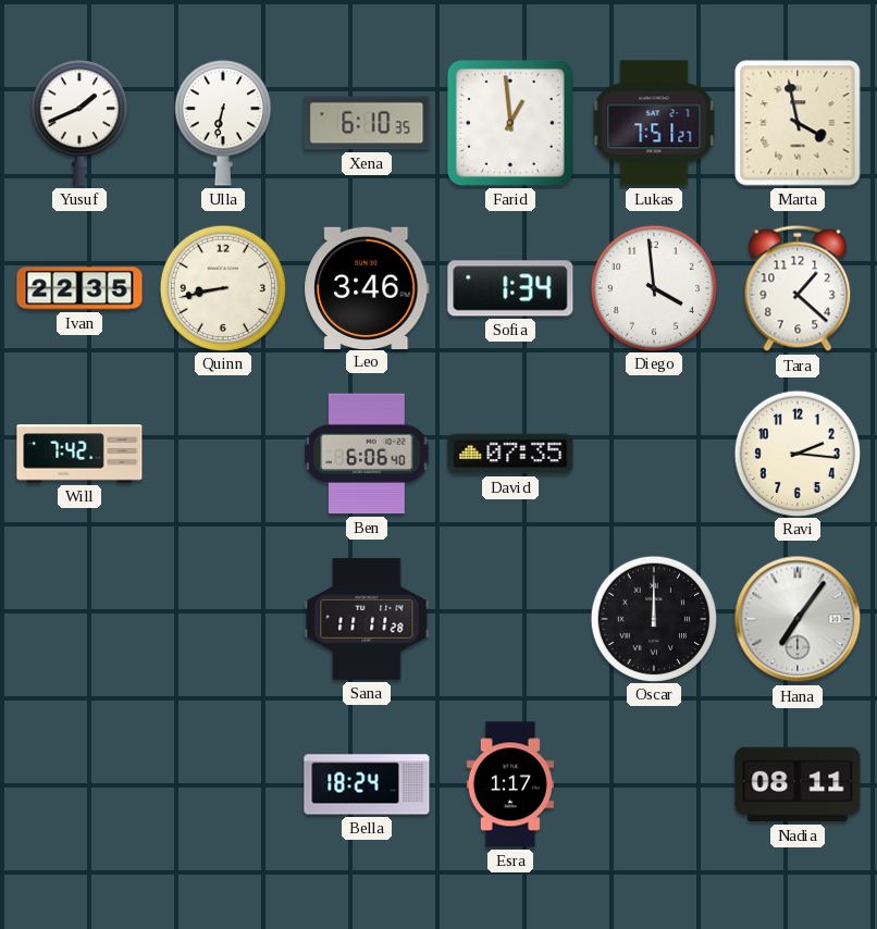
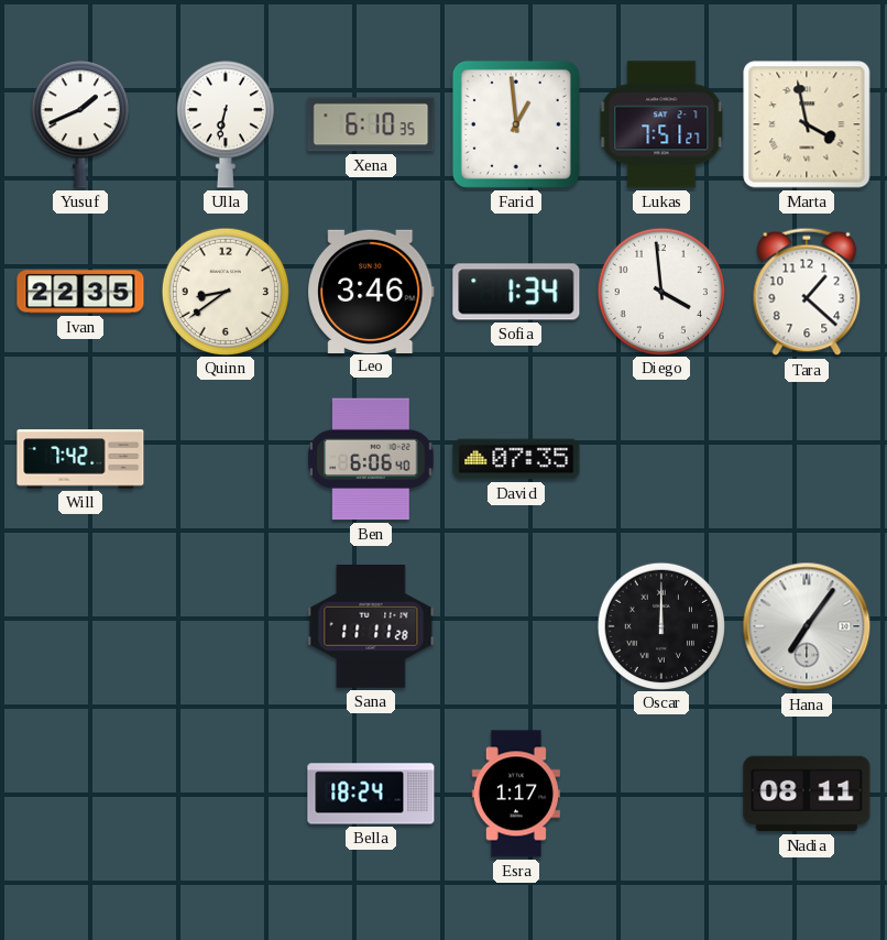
Quinn: 8:43 -> 8:39 (225, 291)
Ravi: 2:16 -> none (796, 453)
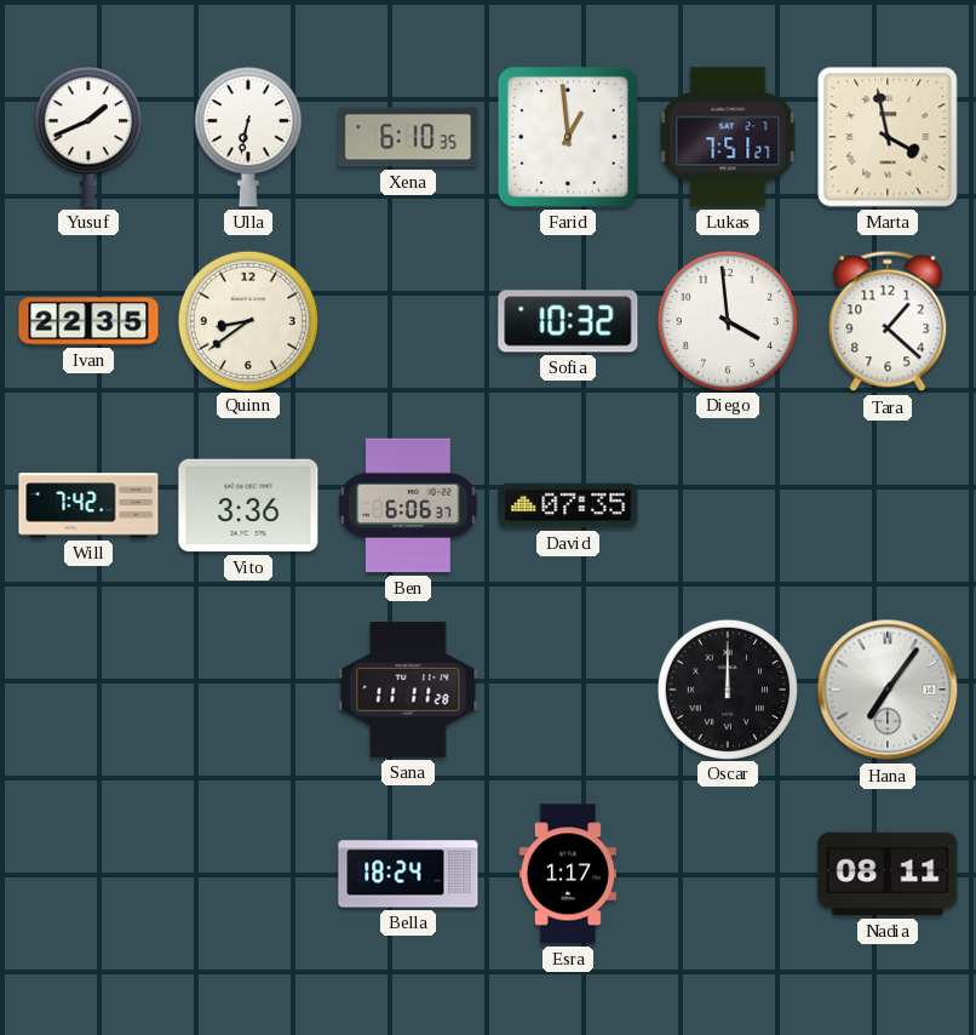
Leo: 3:46 -> none (371, 291)
Sofia: 1:34 -> 10:32 (568, 321)
Vito: none -> 3:36 (248, 505)
Ben: 6:06:40 -> 6:06:37 (408, 505)
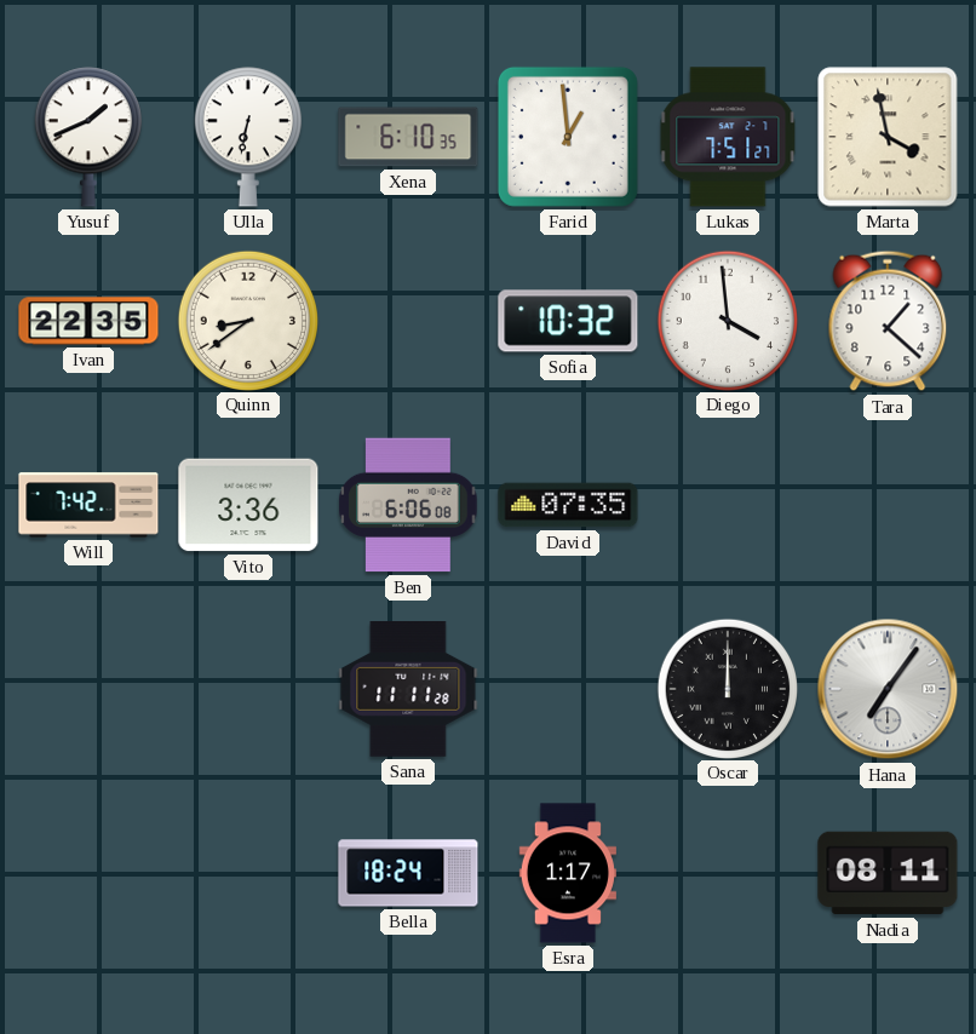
Ben: 6:06:37 -> 6:06:08 (408, 505)
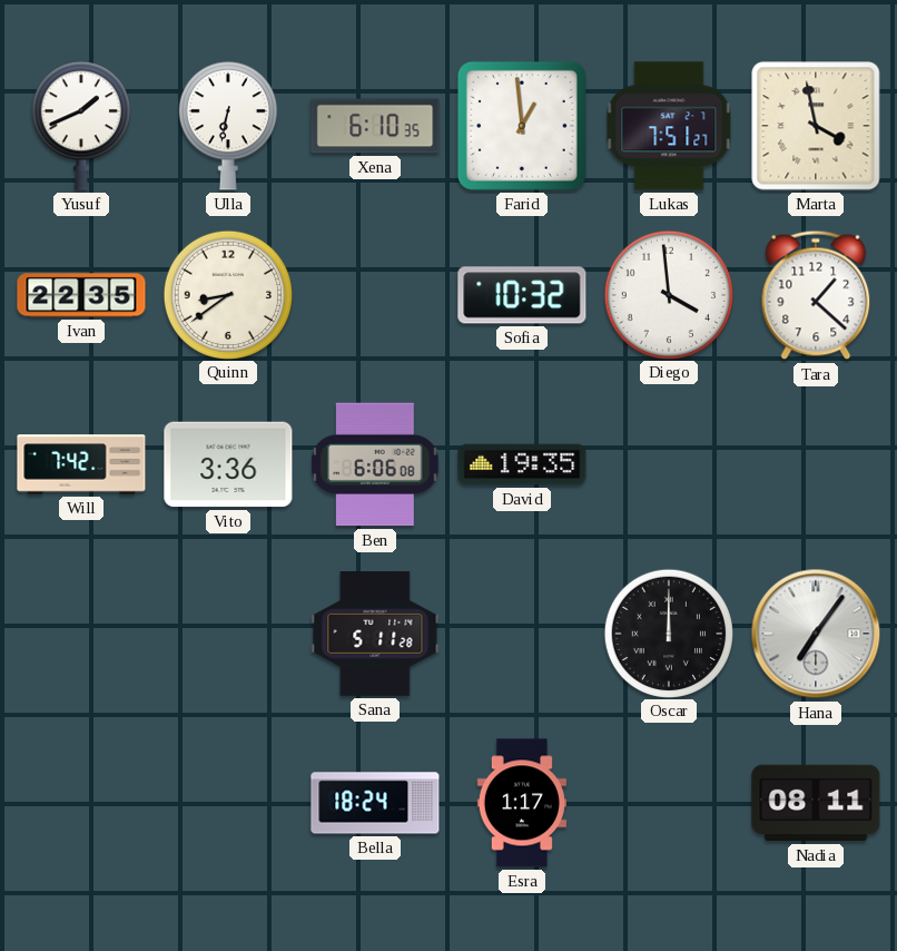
David: 07:35 -> 19:35 (522, 464)
Sana: 11:11 -> 5:11 (375, 635)
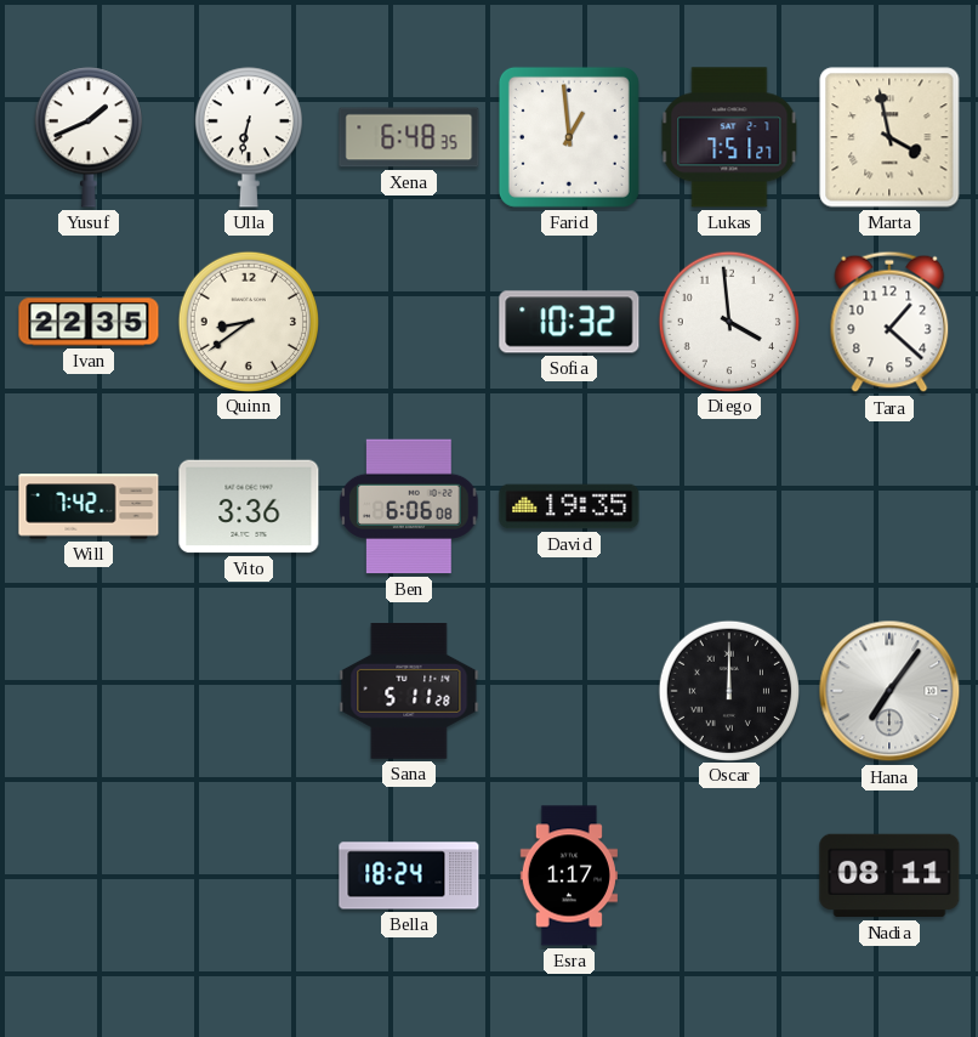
Xena: 6:10 -> 6:48 (409, 137)
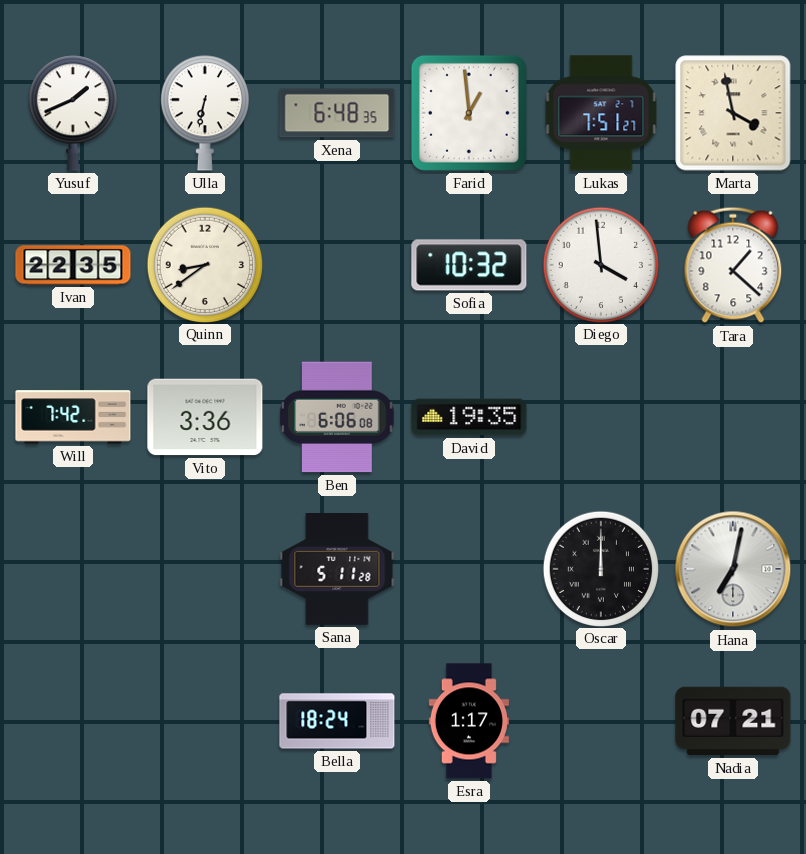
Hana: 7:06 -> 7:02 (733, 569)
Nadia: 08:11 -> 07:21 (733, 721)
